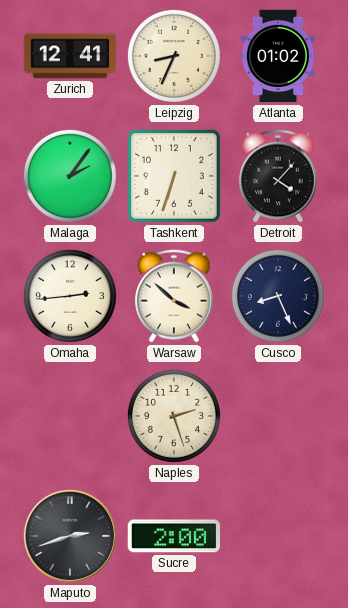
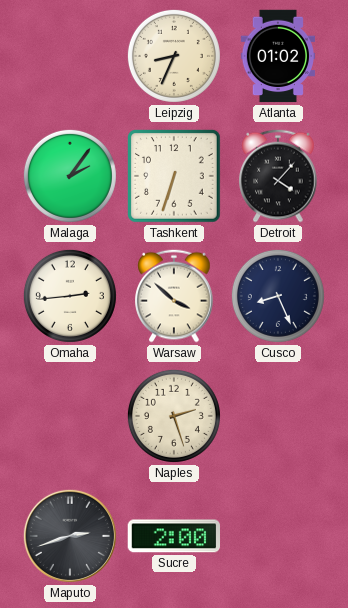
Zurich: 12:41 -> none (70, 56)
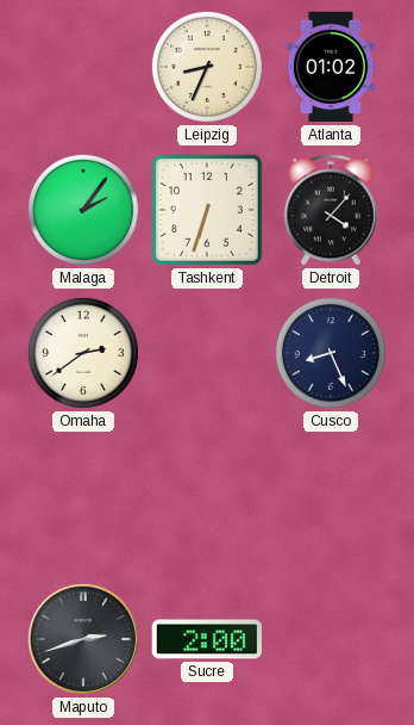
Omaha: 2:44 -> 2:39 (83, 353)
Warsaw: 3:52 -> none (174, 296)
Naples: 2:27 -> none (174, 416)
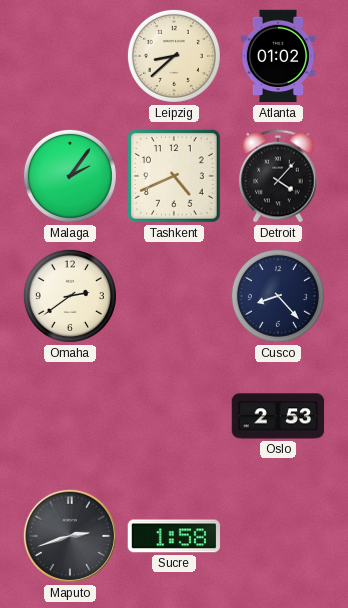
Leipzig: 8:34 -> 8:38 (174, 56)
Tashkent: 6:33 -> 4:41 (175, 177)
Cusco: 8:26 -> 8:23 (278, 296)
Oslo: none -> 2:53 (278, 416)
Sucre: 2:00 -> 1:58 (173, 536)
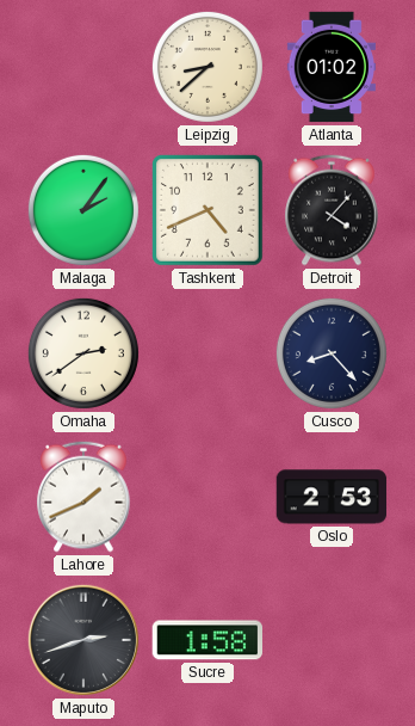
Lahore: none -> 1:41 (83, 497)
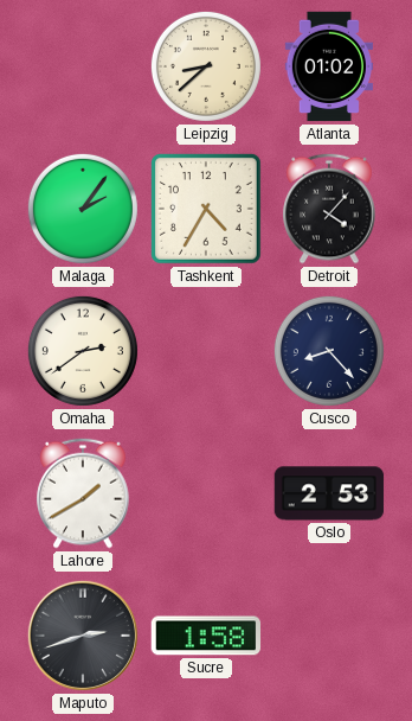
Tashkent: 4:41 -> 4:35 (207, 210)
Lahore: 1:41 -> 1:40 (83, 493)
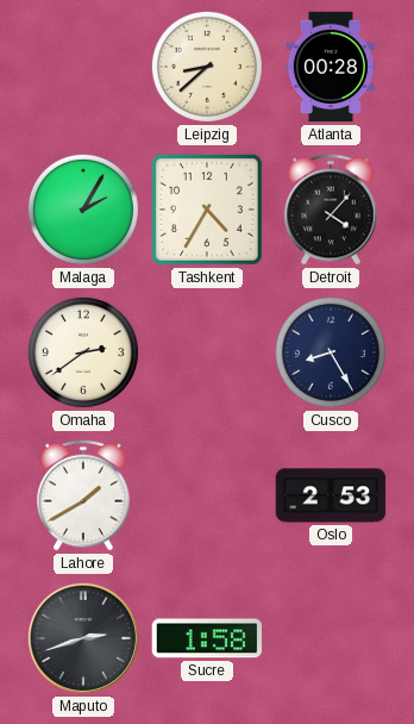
Atlanta: 01:02 -> 00:28 (330, 67)
Malaga: 2:06 -> 2:05 (83, 210)
Cusco: 8:23 -> 8:25 (331, 352)
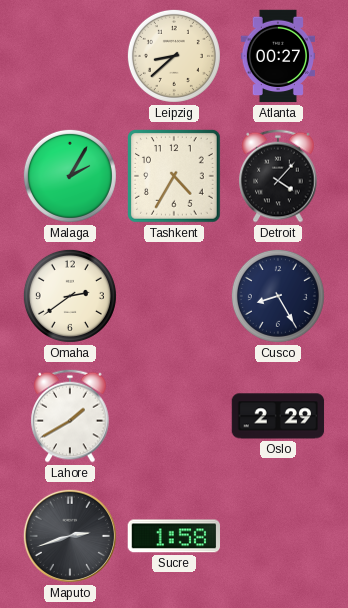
Atlanta: 00:28 -> 00:27 (277, 56)
Oslo: 2:53 -> 2:29 (278, 416)
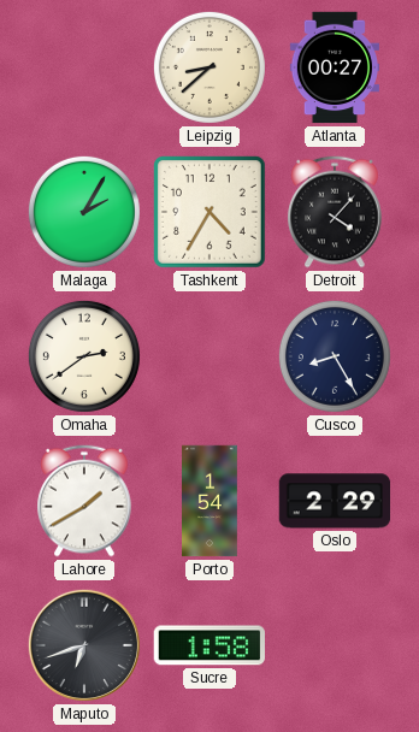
Porto: none -> 1:54 (211, 501)
Maputo: 2:42 -> 6:42 (84, 645)
